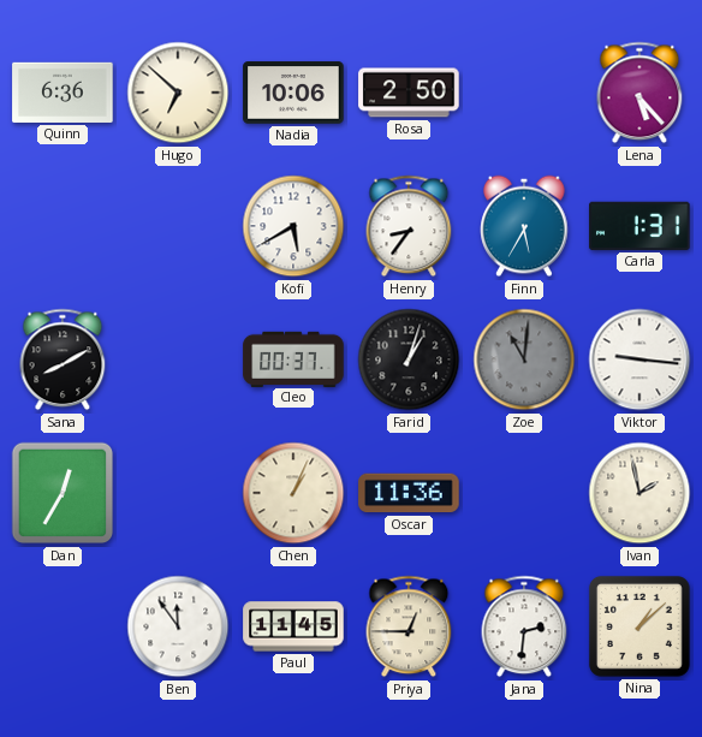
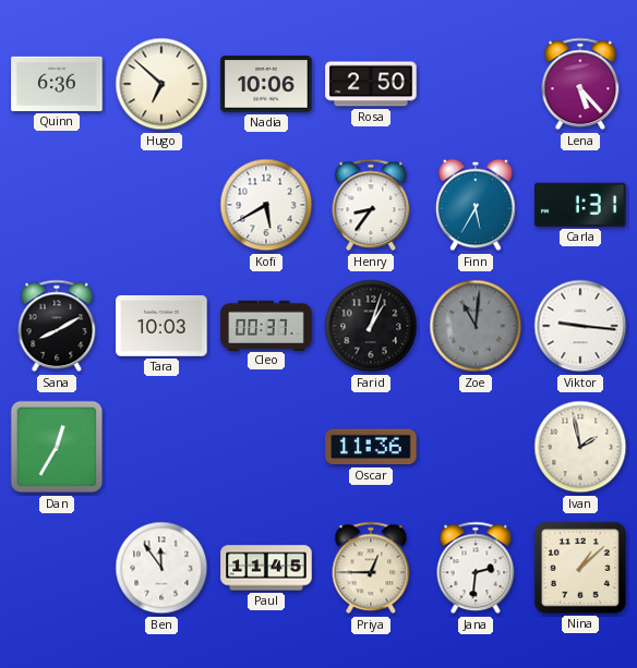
Tara: none -> 10:03 (161, 326)
Chen: 1:04 -> none (293, 493)
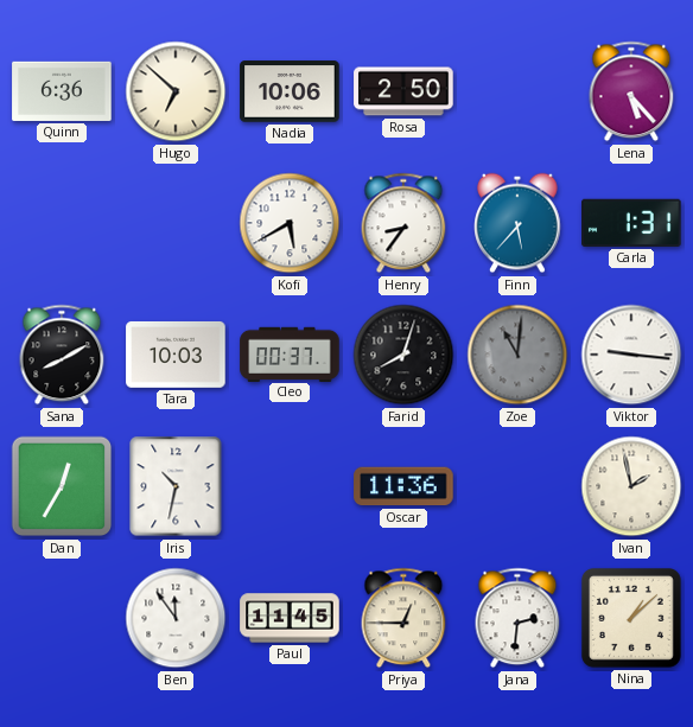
Finn: 5:35 -> 5:37 (517, 223)
Farid: 1:03 -> 8:03 (403, 355)
Iris: none -> 10:32 (176, 486)
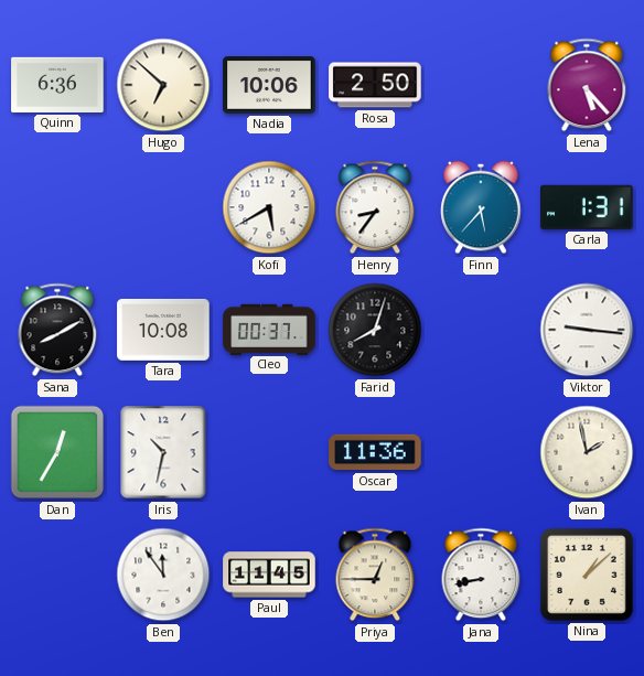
Tara: 10:03 -> 10:08 (163, 330)
Zoe: 11:01 -> none (517, 355)
Jana: 2:31 -> 8:43 (481, 575)
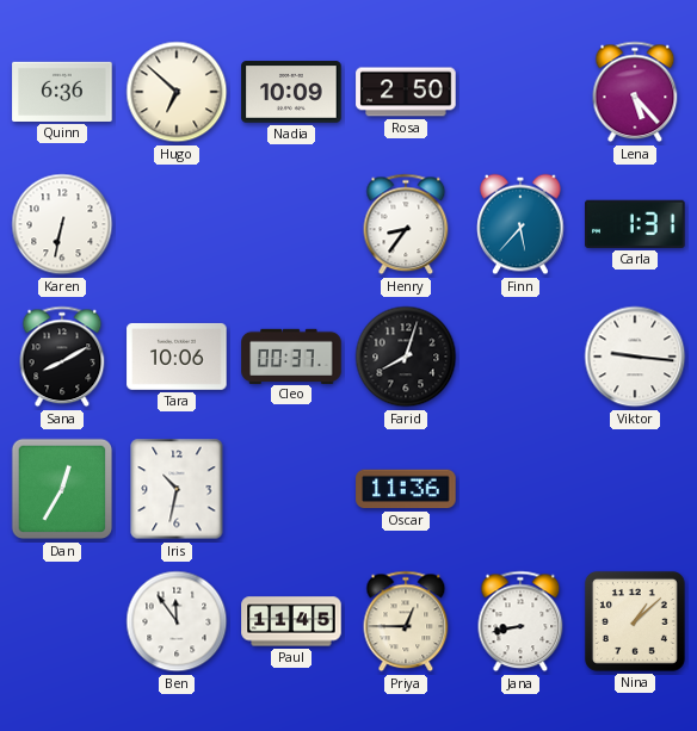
Nadia: 10:06 -> 10:09 (291, 92)
Karen: none -> 6:32 (62, 224)
Kofi: 5:40 -> none (269, 207)
Tara: 10:08 -> 10:06 (177, 357)
Ivan: 1:58 -> none (587, 452)
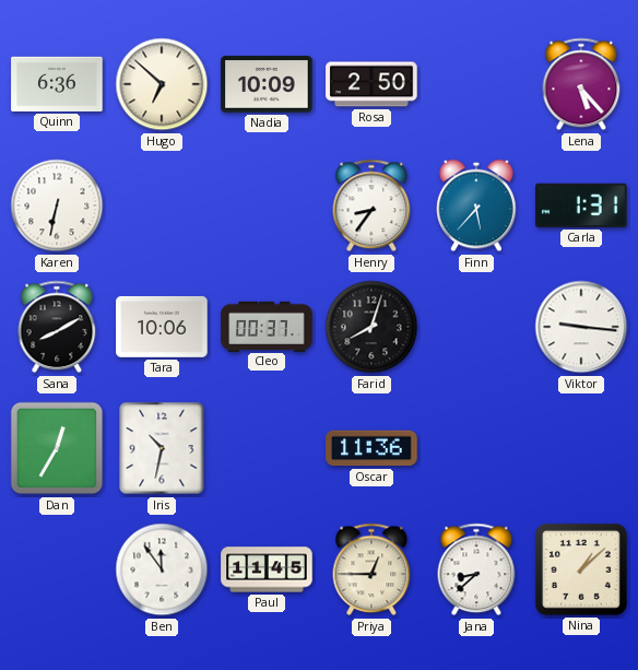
Jana: 8:43 -> 8:38 (476, 569)
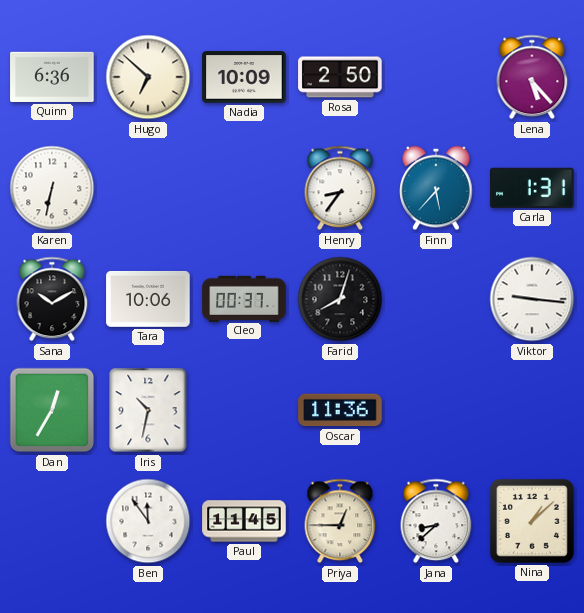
Sana: 8:10 -> 10:10 (52, 299)
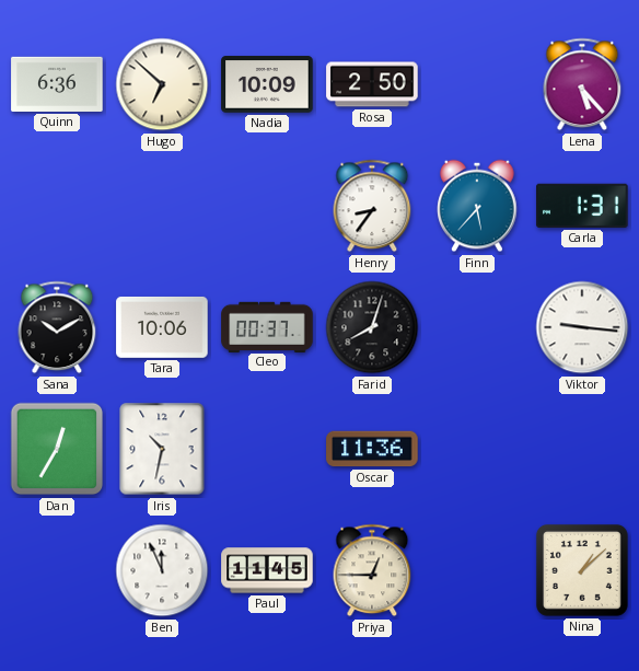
Karen: 6:32 -> none (52, 188)
Ben: 11:54 -> 11:56 (162, 570)
Jana: 8:38 -> none (436, 521)
